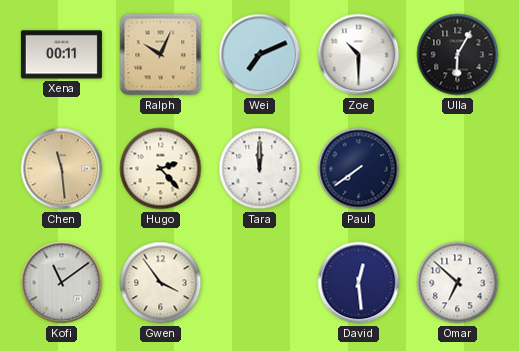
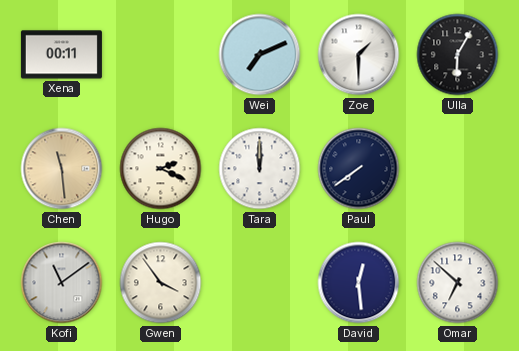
Ralph: 10:04 -> none (161, 55)
Zoe: 10:30 -> 1:30 (359, 55)
Hugo: 2:23 -> 2:19 (161, 169)
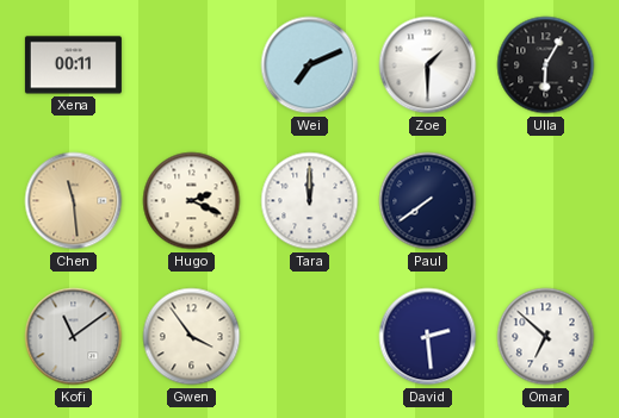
David: 12:29 -> 2:29 (428, 337)
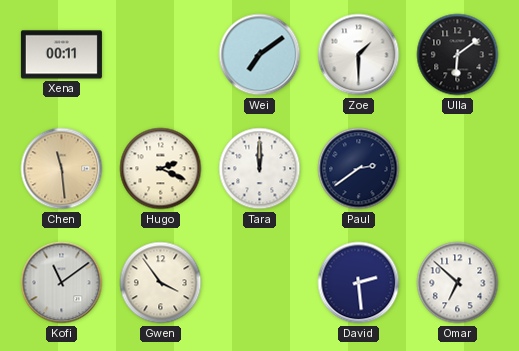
Wei: 7:11 -> 7:09 (260, 55)
Ulla: 6:05 -> 6:09 (458, 55)
Paul: 7:39 -> 2:39 (359, 169)
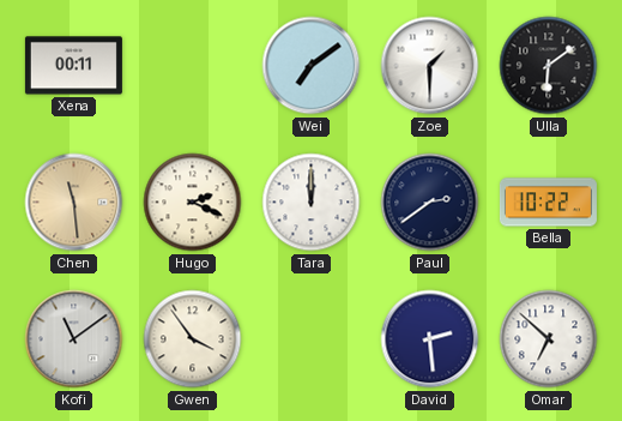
Bella: none -> 10:22 (548, 203)
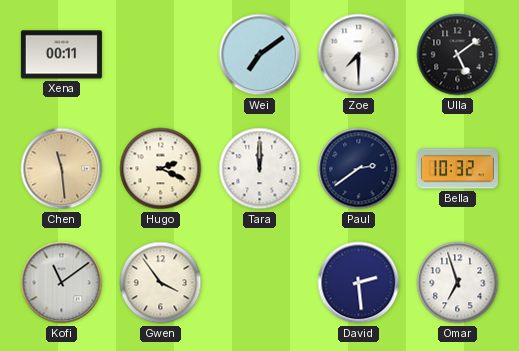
Zoe: 1:30 -> 7:30 (359, 55)
Ulla: 6:09 -> 5:09 (458, 55)
Bella: 10:22 -> 10:32 (457, 169)
Omar: 6:52 -> 6:57 (458, 283)
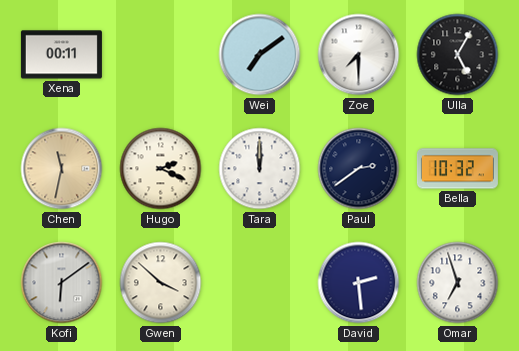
Ulla: 5:09 -> 5:05 (458, 55)
Chen: 11:29 -> 11:32 (62, 169)
Kofi: 11:09 -> 6:09 (62, 283)
Gwen: 3:54 -> 3:52 (161, 283)
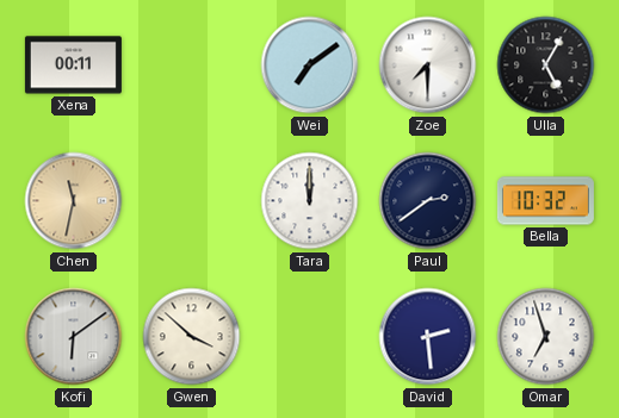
Hugo: 2:19 -> none (161, 169)
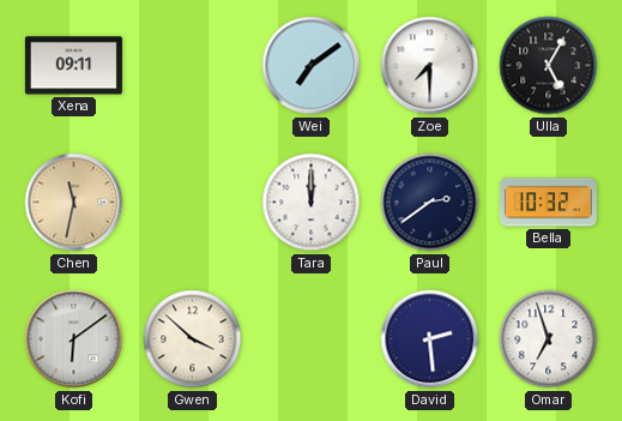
Xena: 00:11 -> 09:11 (73, 66)
